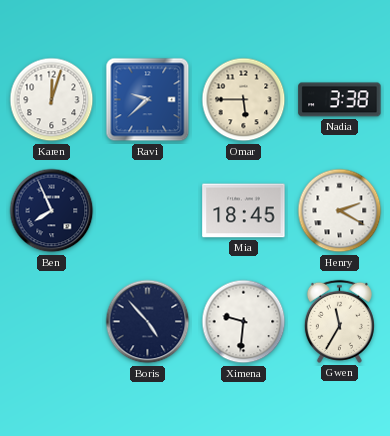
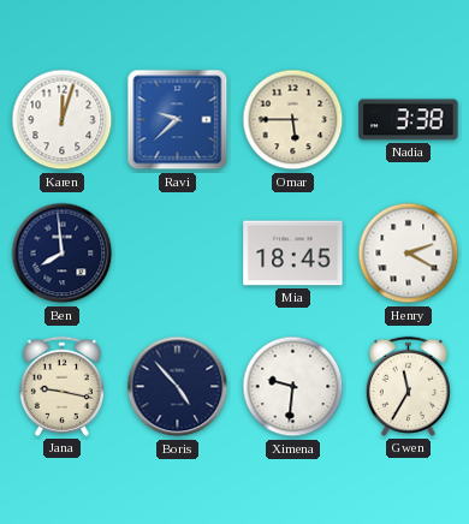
Ben: 7:56 -> 7:59 (63, 254)
Jana: none -> 9:17 (61, 386)
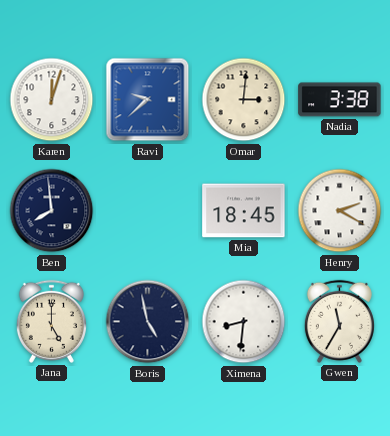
Omar: 5:45 -> 3:01 (244, 100)
Jana: 9:17 -> 5:00 (51, 321)
Boris: 4:53 -> 4:58 (148, 322)
Ximena: 9:31 -> 8:31 (244, 322)
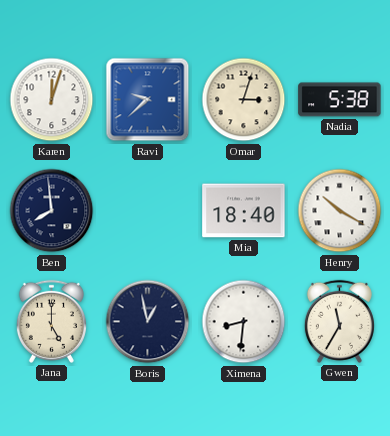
Omar: 3:01 -> 3:03 (244, 100)
Nadia: 3:38 -> 5:38 (340, 100)
Mia: 18:45 -> 18:40 (244, 211)
Henry: 2:20 -> 10:20 (340, 211)
Boris: 4:58 -> 12:58 (148, 322)
